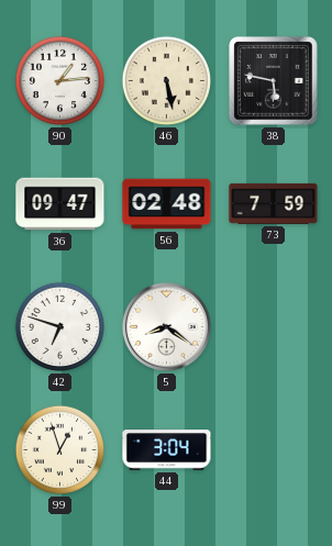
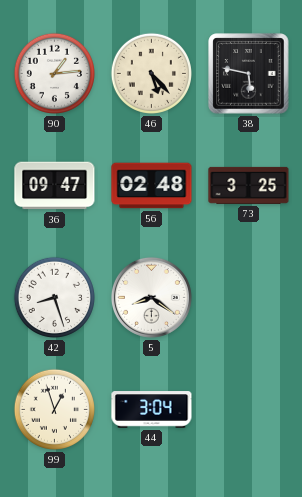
46: 5:28 -> 5:23 (151, 73)
73: 7:59 -> 3:25 (249, 185)
42: 6:48 -> 8:27 (54, 297)
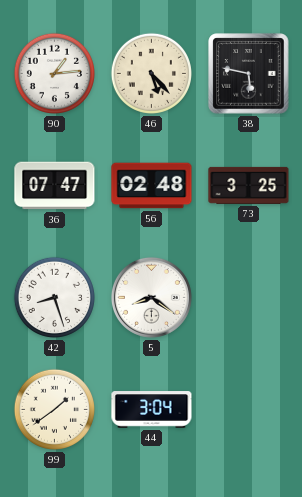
36: 09:47 -> 07:47 (55, 186)
99: 12:57 -> 1:39 (54, 409)
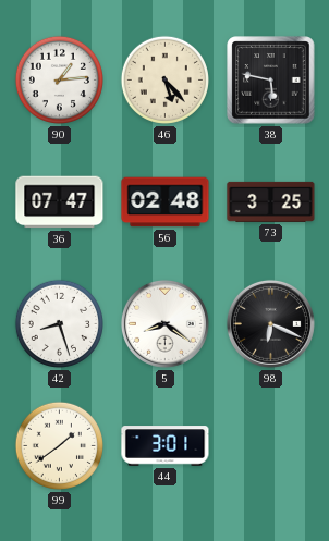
98: none -> 6:19 (270, 323)
44: 3:04 -> 3:01 (166, 446)
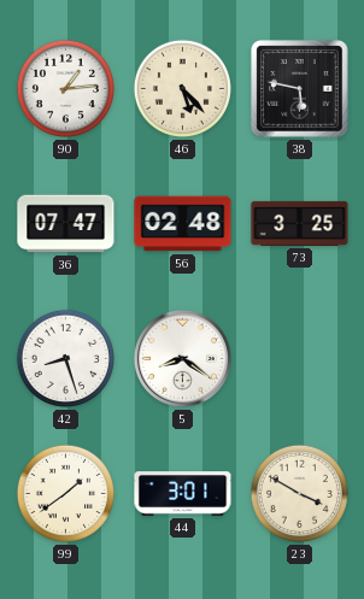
98: 6:19 -> none (270, 323)
23: none -> 3:50 (299, 493)
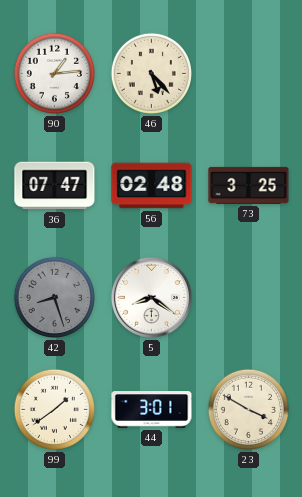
38: 5:47 -> none (300, 89)
42 dial: white -> grey (54, 297)
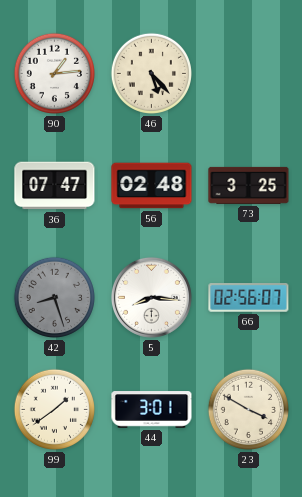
5: 8:21 -> 8:16 (151, 297)
66: none -> 02:56 (249, 298)
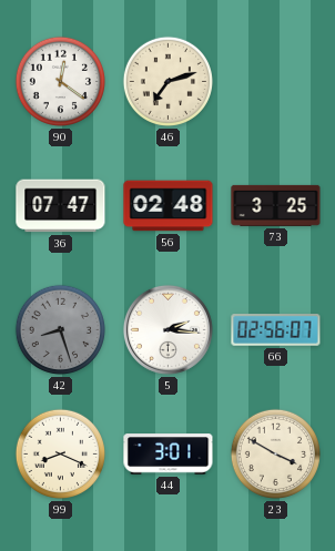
90: 1:14 -> 12:21 (60, 81)
46: 5:23 -> 7:12 (167, 81)
5: 8:16 -> 2:16 (167, 329)
99: 1:39 -> 8:19 (60, 453)
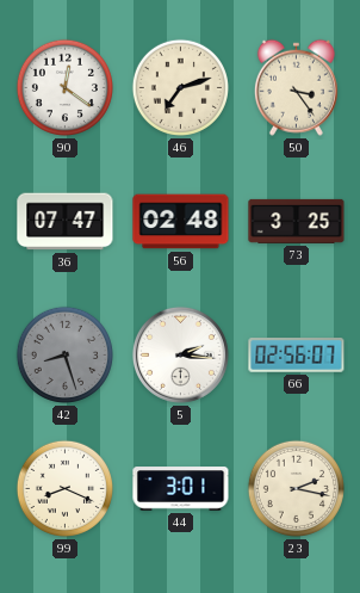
50: none -> 3:24 (296, 87)
23: 3:50 -> 2:17 (296, 488)
